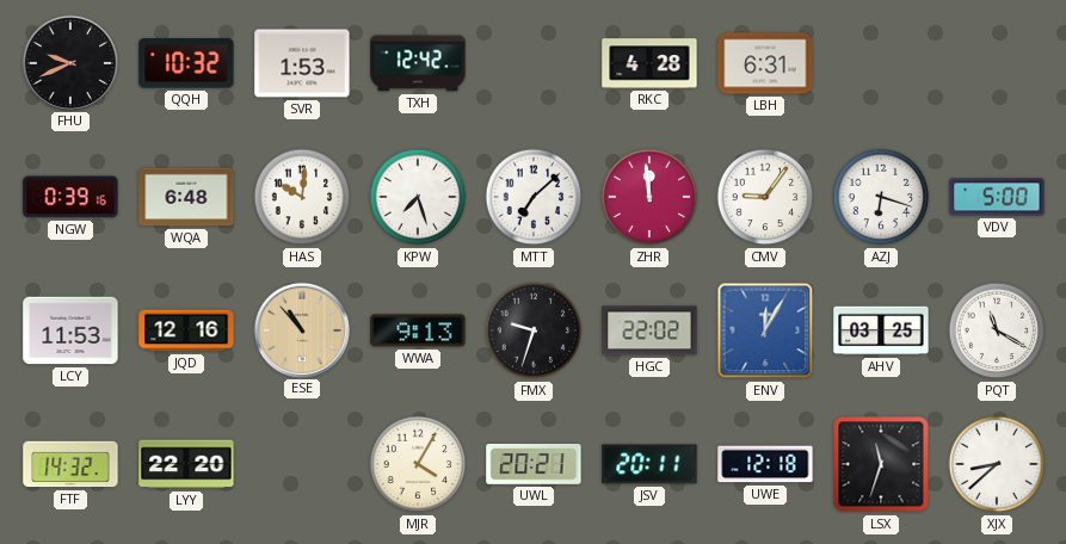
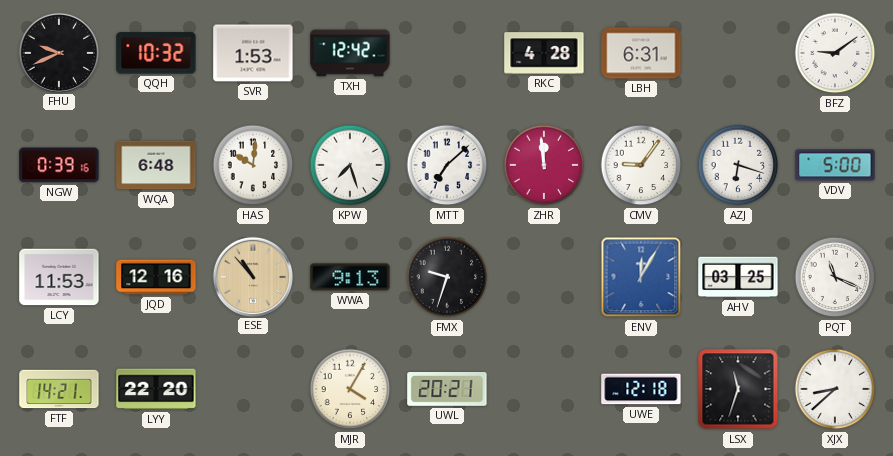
BFZ: none -> 9:09 (835, 53)
HGC: 22:02 -> none (649, 330)
PQT: 11:20 -> 11:19 (835, 277)
FTF: 14:32 -> 14:21 (59, 389)
JSV: 20:11 -> none (649, 464)
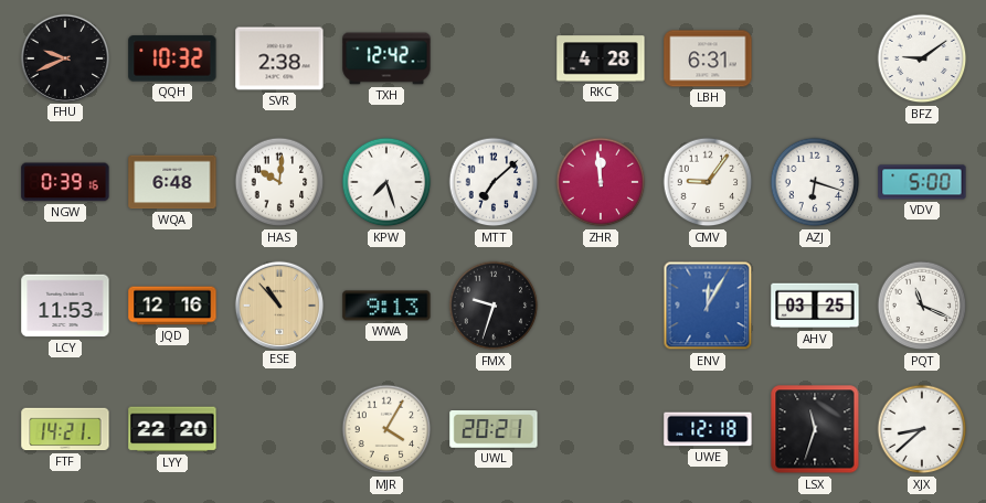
SVR: 1:53 -> 2:38 (279, 58)
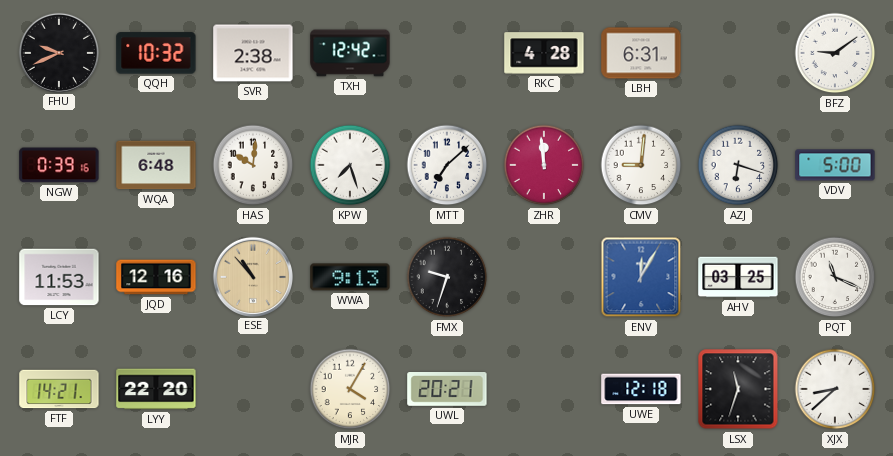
CMV: 9:06 -> 9:01 (641, 165)
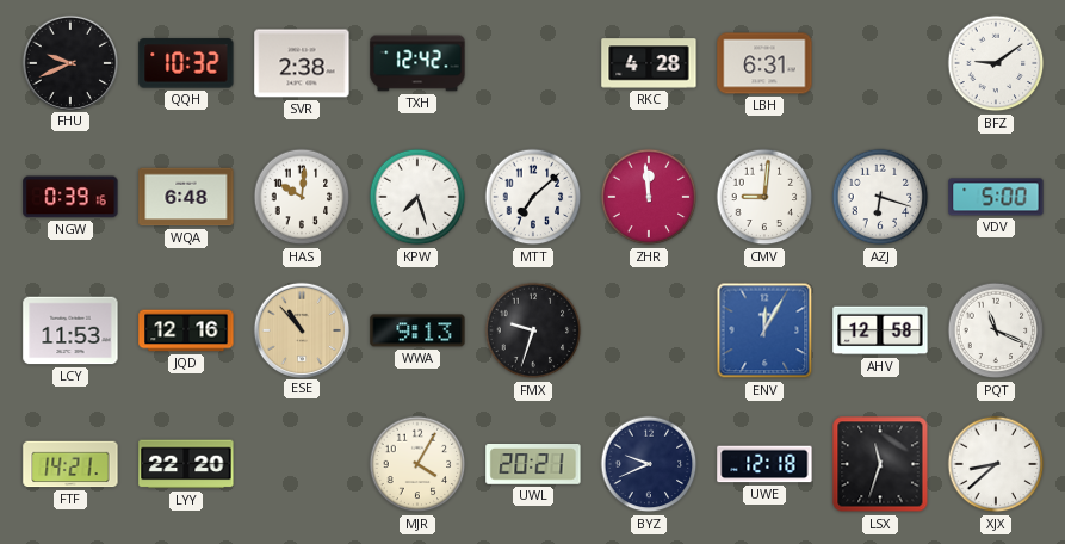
AHV: 03:25 -> 12:58 (880, 330)
BYZ: none -> 9:41 (649, 464)
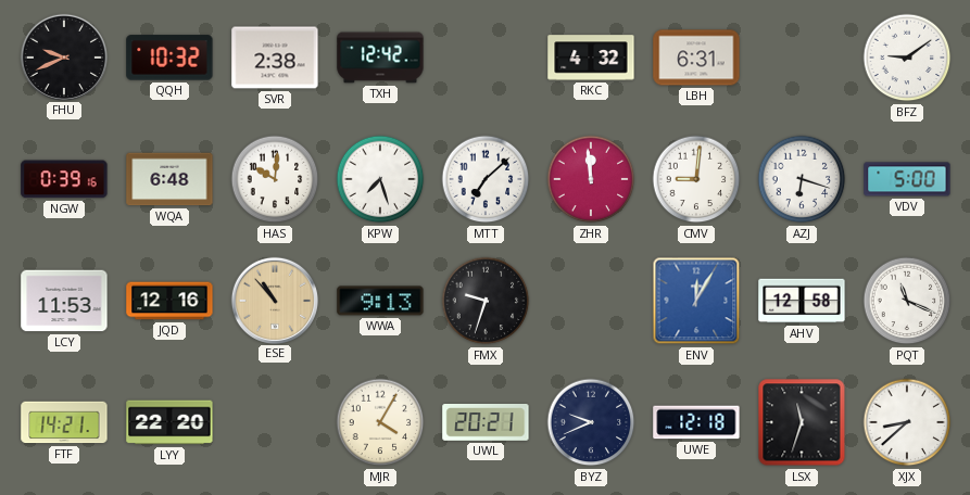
RKC: 4:28 -> 4:32 (591, 58)
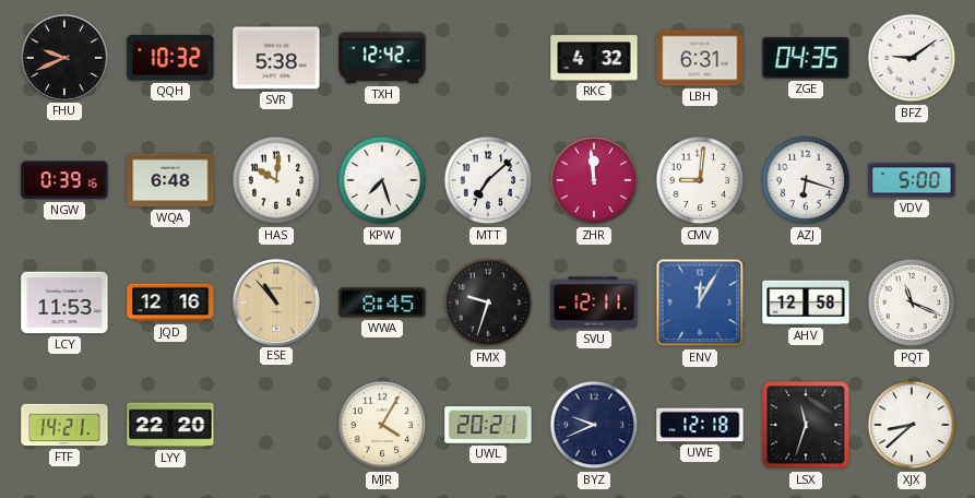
SVR: 2:38 -> 5:38 (276, 58)
ZGE: none -> 04:35 (806, 58)
WWA: 9:13 -> 8:45 (382, 303)
SVU: none -> 12:11 (594, 303)
